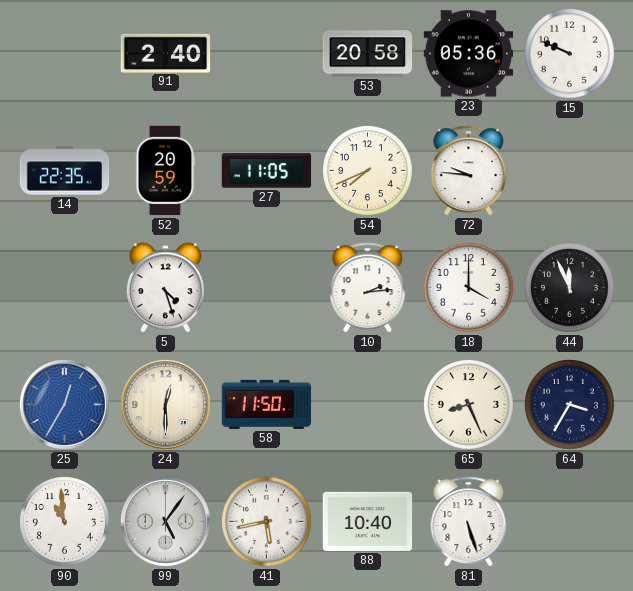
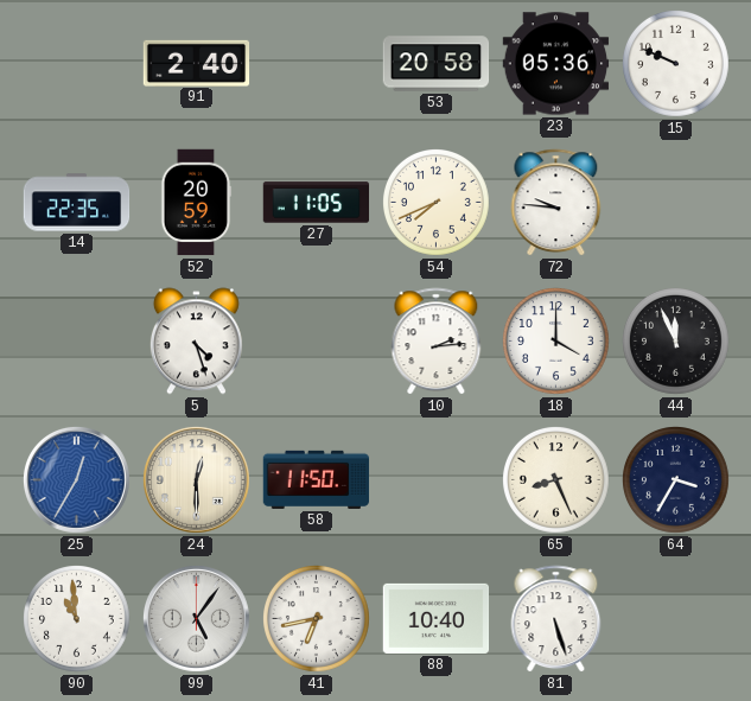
41: 5:43 -> 6:43 (317, 619)
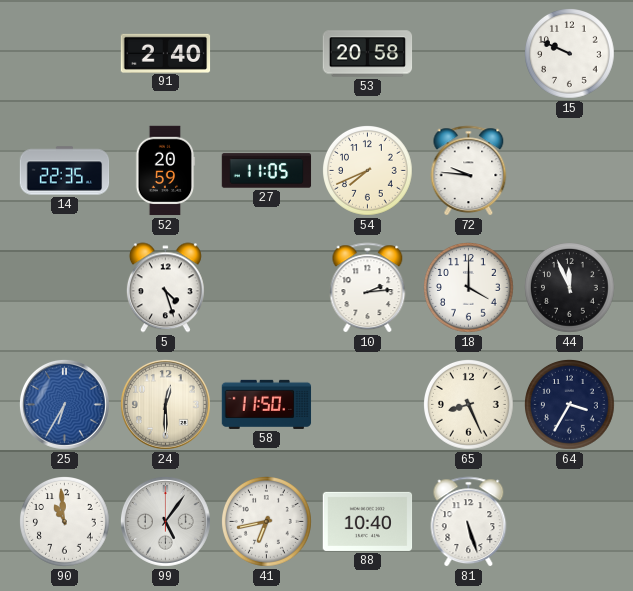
23: 05:36 -> none (556, 64)
25: 12:35 -> 6:35 (65, 405)
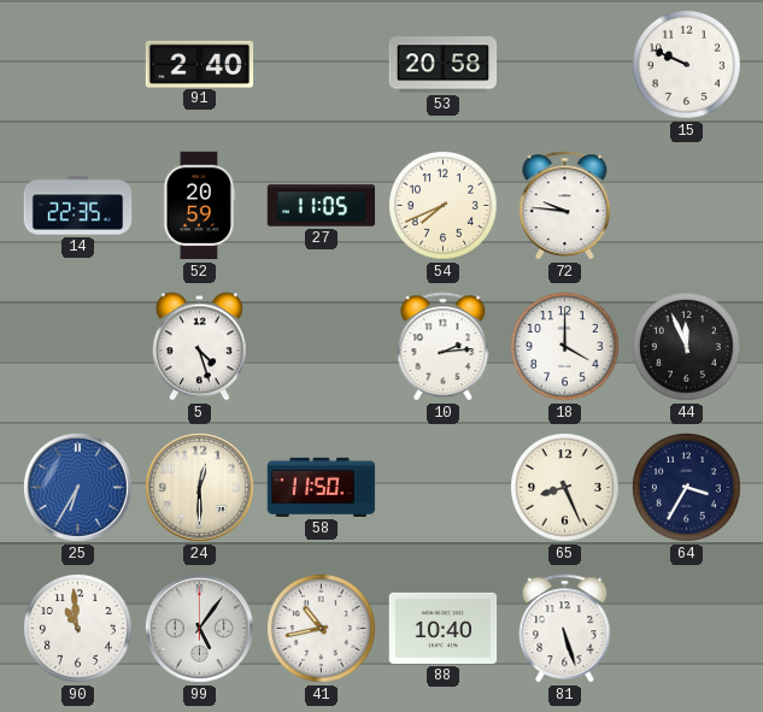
41: 6:43 -> 10:43 (322, 629)
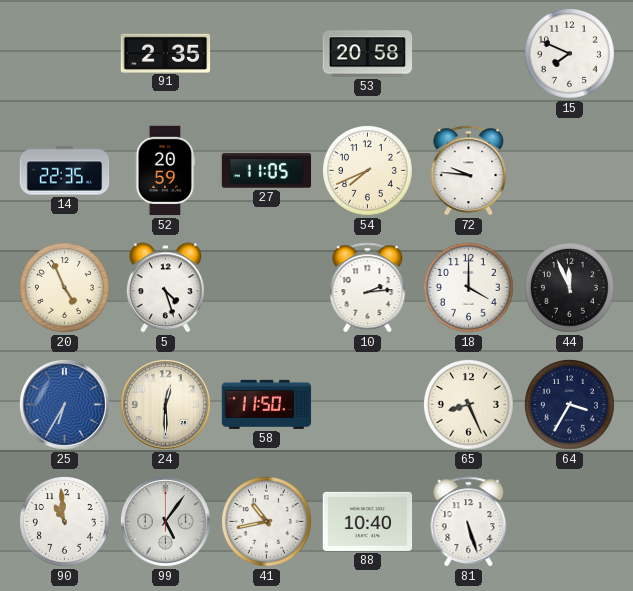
91: 2:40 -> 2:35 (166, 53)
15: 9:49 -> 7:49 (570, 54)
20: none -> 4:56 (65, 288)
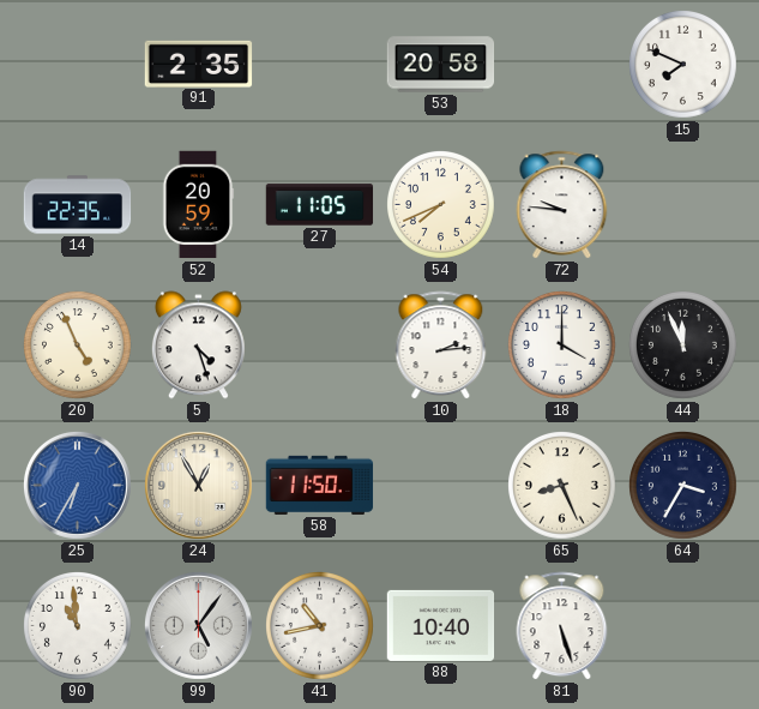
24: 12:30 -> 12:55 (199, 486)
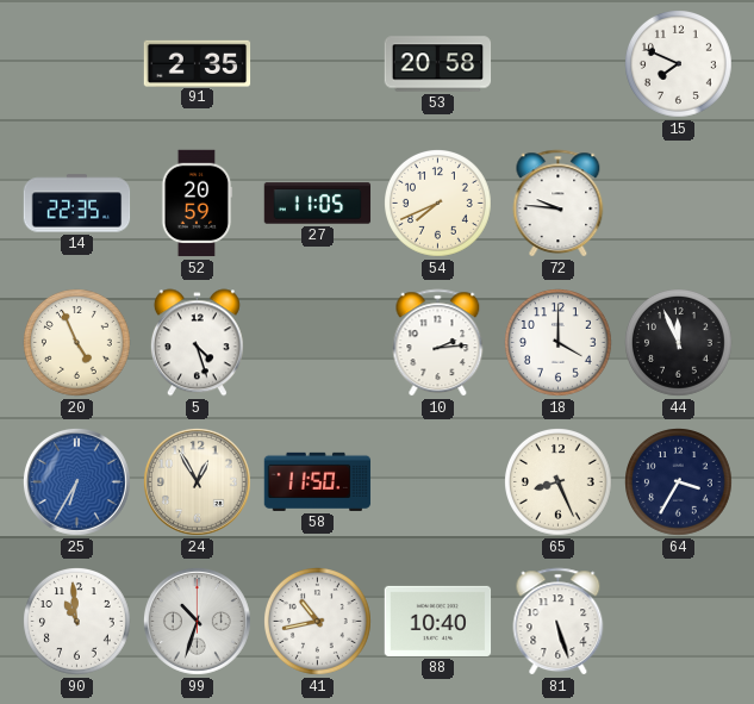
99: 5:06 -> 10:33 (198, 622)
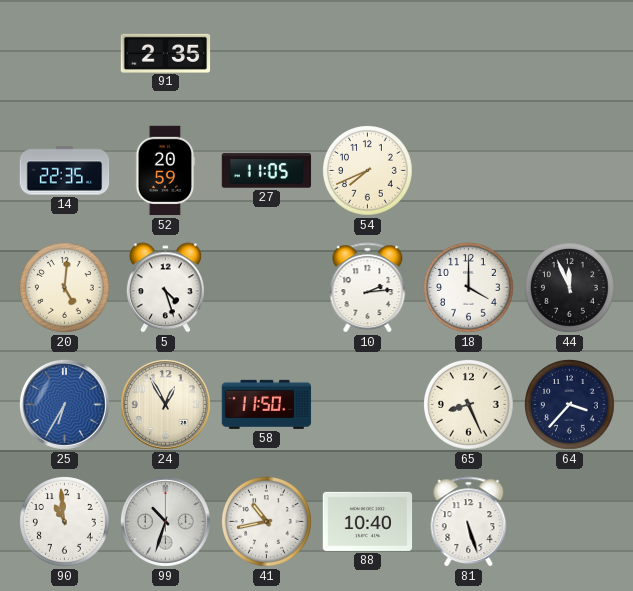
53: 20:58 -> none (438, 64)
15: 7:49 -> none (679, 64)
72: 9:46 -> none (559, 204)
20: 4:56 -> 5:01 (65, 288)
64: 3:35 -> 3:37 (570, 405)
